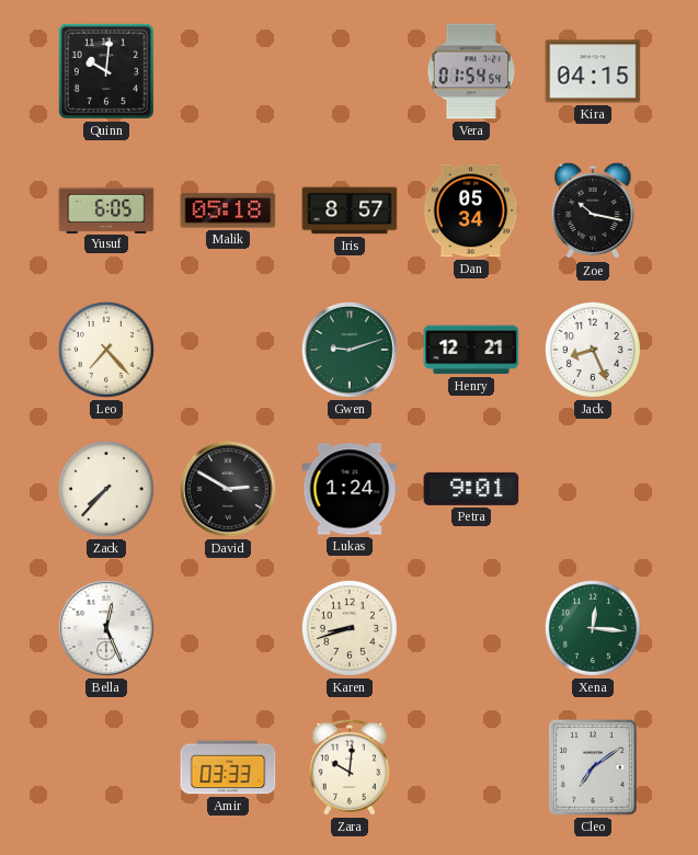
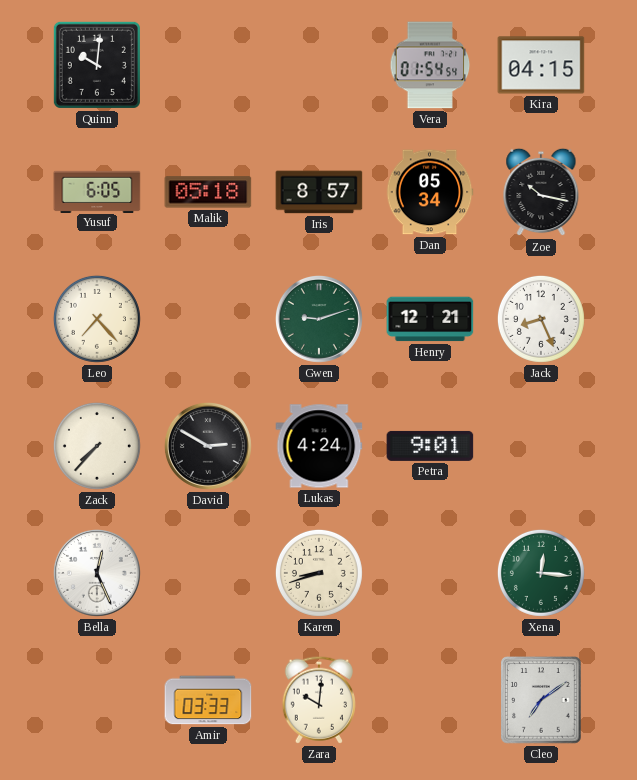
Lukas: 1:24 -> 4:24 (319, 446)
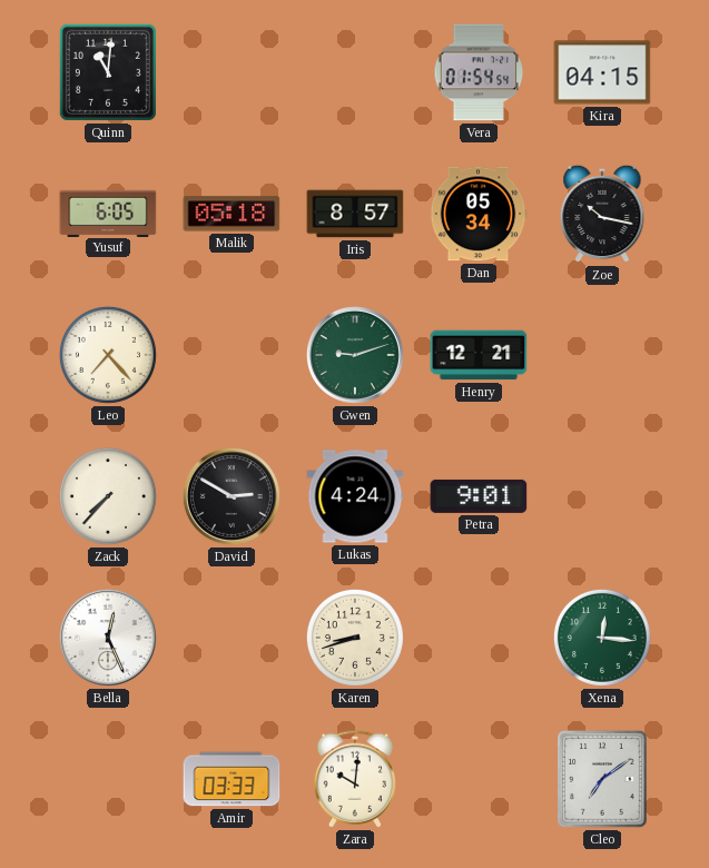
Quinn: 10:01 -> 11:01 (108, 72)
Jack: 8:26 -> none (541, 319)
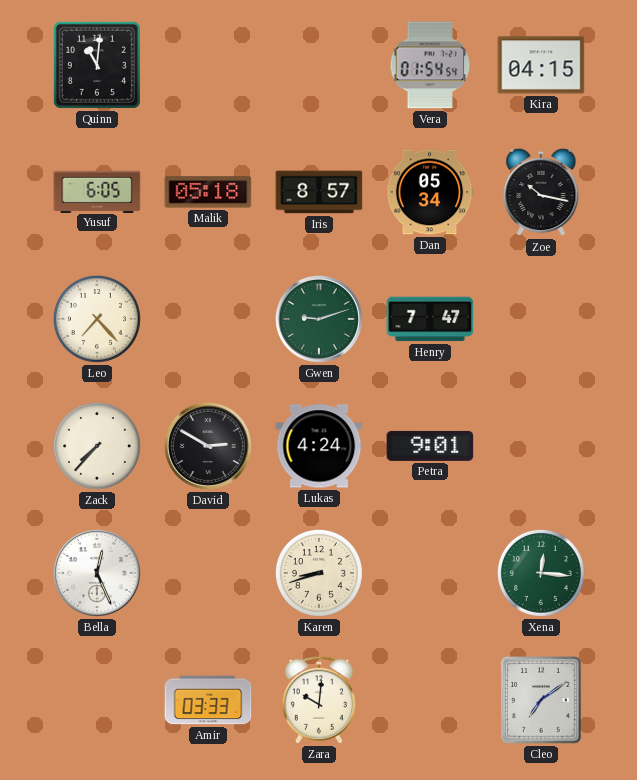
Henry: 12:21 -> 7:47 (430, 319)
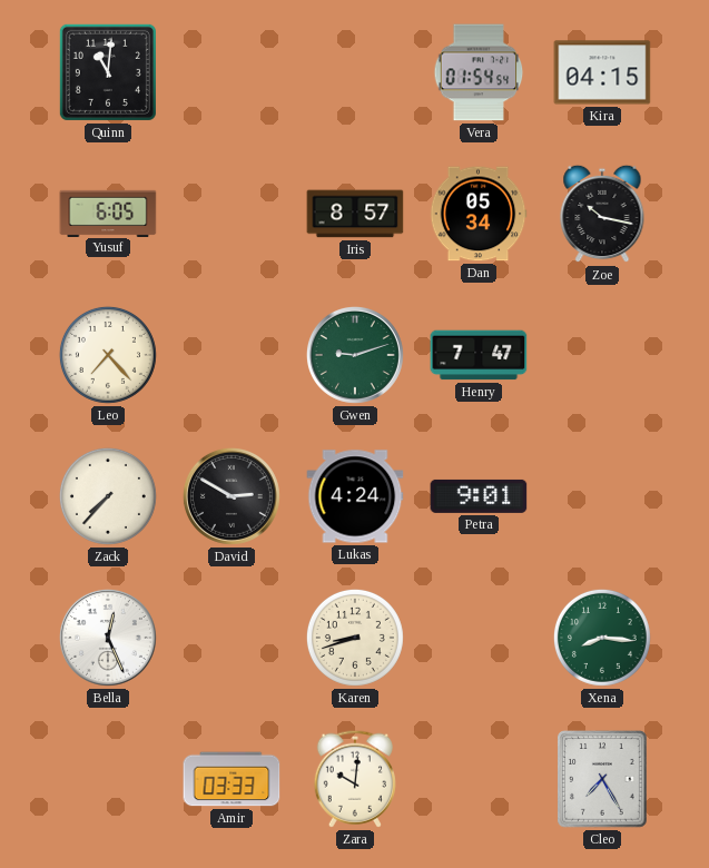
Malik: 05:18 -> none (208, 192)
Xena: 12:16 -> 8:16 (602, 638)
Cleo: 7:09 -> 7:25 (603, 779)
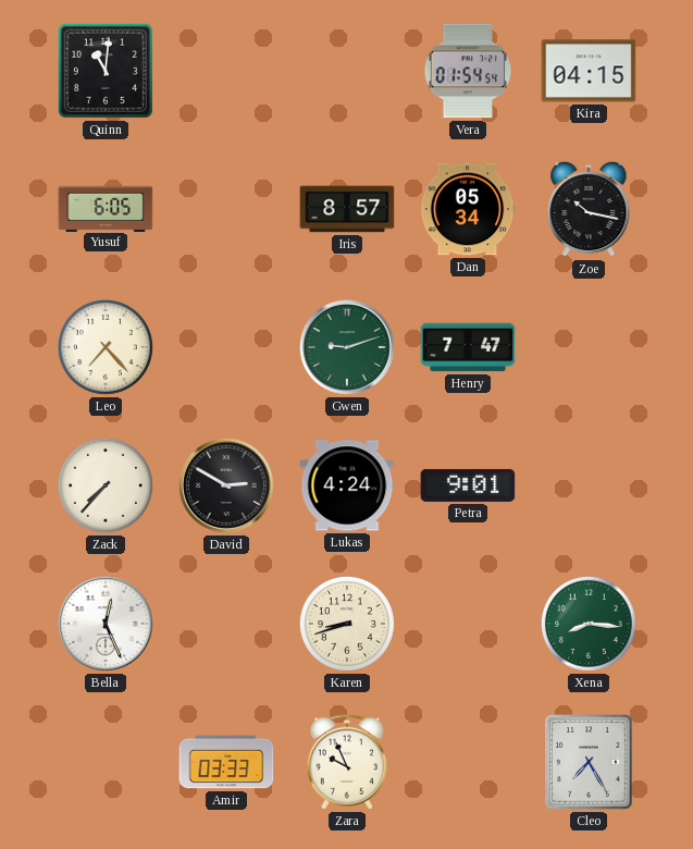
Zara: 10:01 -> 9:56 (347, 762)
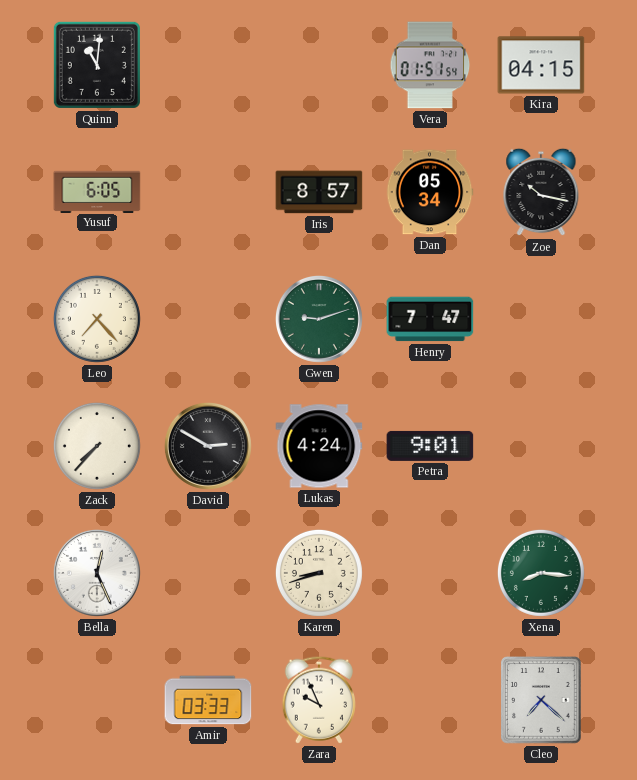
Vera: 01:54 -> 01:51 (430, 65)
Cleo: 7:25 -> 7:22 (542, 700)
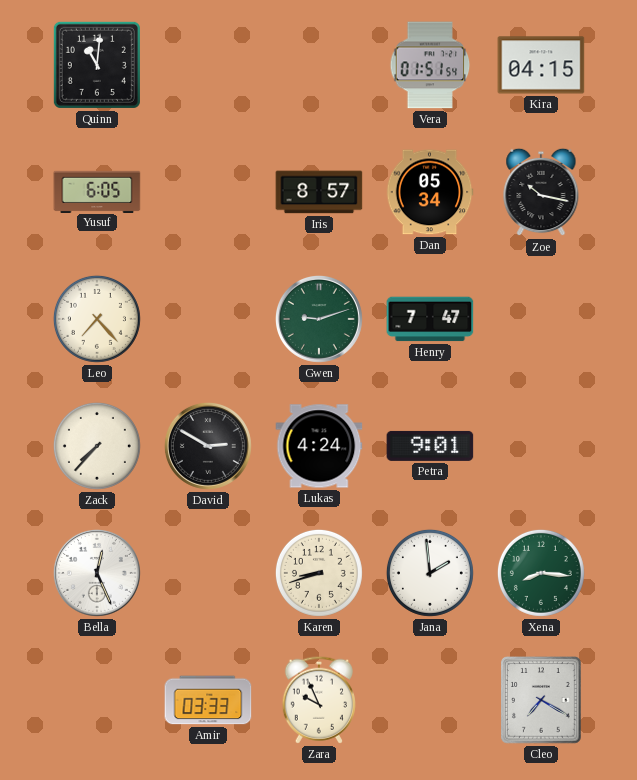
Jana: none -> 1:59 (430, 573)
Cleo: 7:22 -> 7:20 (542, 700)
